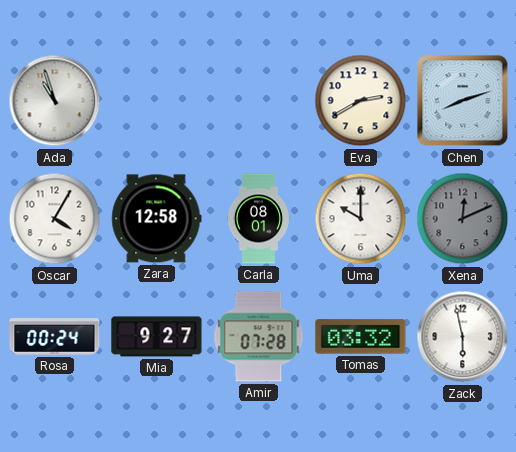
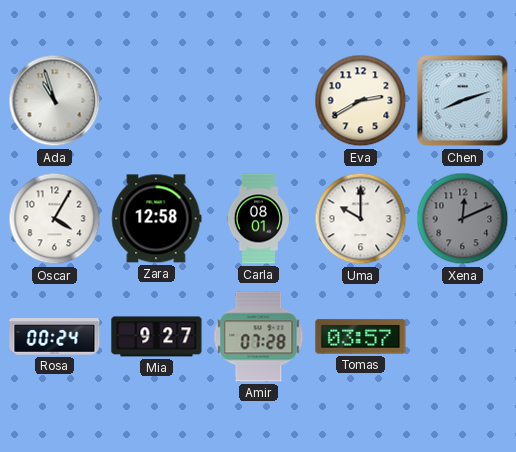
Tomas: 03:32 -> 03:57 (361, 337)
Zack: 5:58 -> none (463, 337)
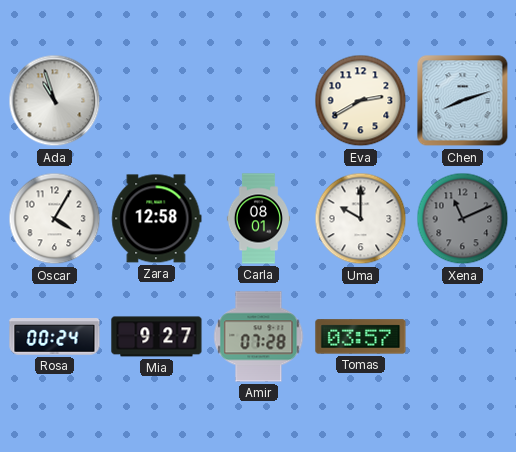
Xena: 12:11 -> 11:11 (463, 219)
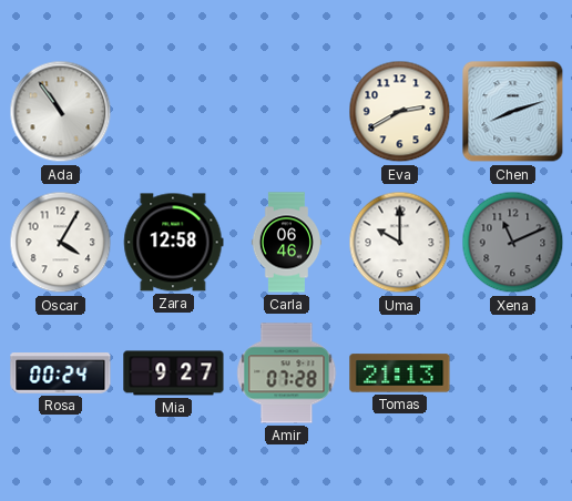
Ada: 10:57 -> 10:54 (61, 112)
Carla: 08:01 -> 06:46 (286, 243)
Tomas: 03:57 -> 21:13 (400, 374)
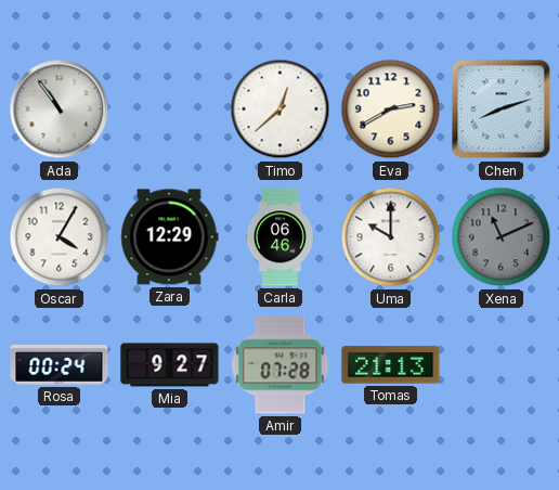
Timo: none -> 12:38 (281, 109)
Zara: 12:58 -> 12:29 (170, 237)
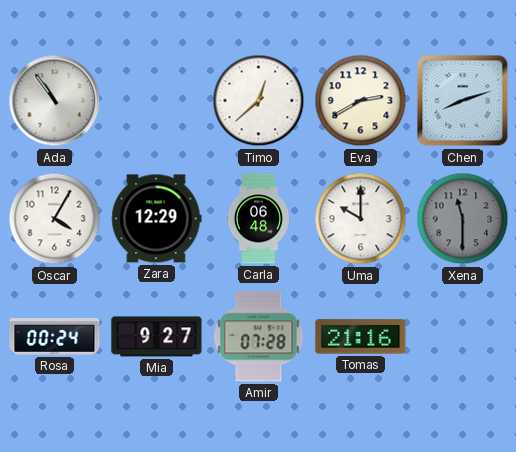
Carla: 06:46 -> 06:48 (258, 219)
Xena: 11:11 -> 11:30 (463, 219)
Tomas: 21:13 -> 21:16 (361, 337)
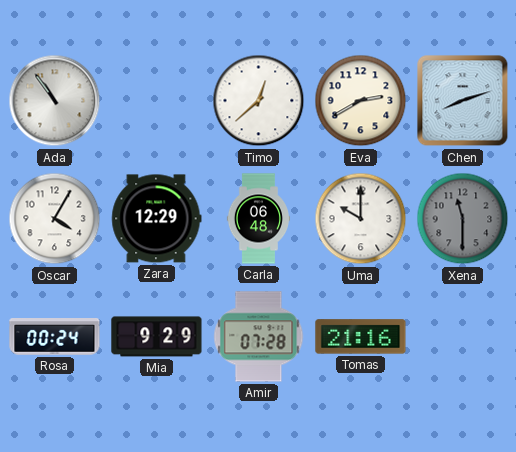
Mia: 9:27 -> 9:29 (157, 337)
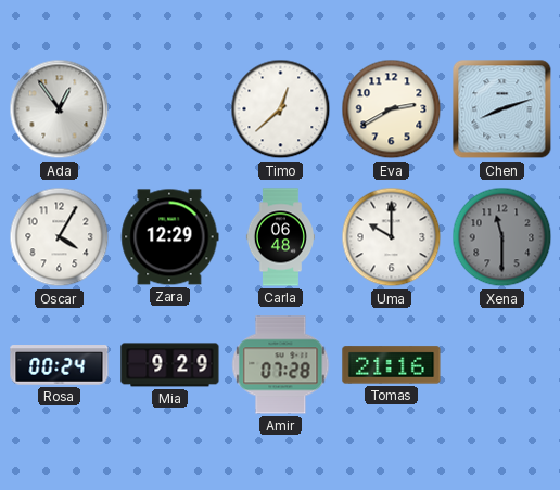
Ada: 10:54 -> 12:54 (60, 109)
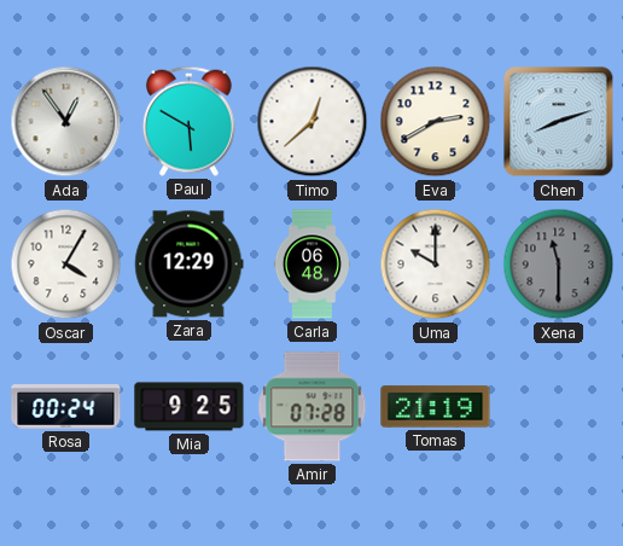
Paul: none -> 5:50 (188, 121)
Mia: 9:29 -> 9:25 (190, 407)
Tomas: 21:16 -> 21:19 (436, 407)
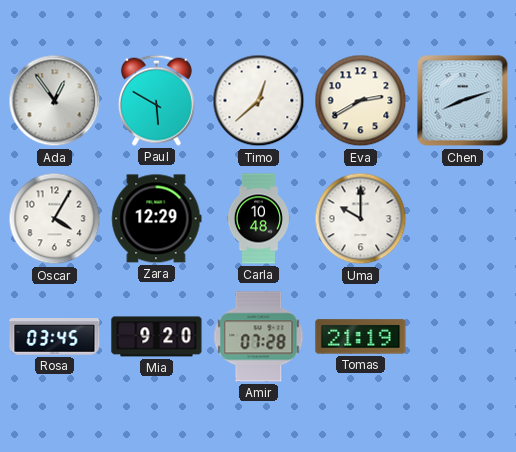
Carla: 06:48 -> 10:48 (258, 219)
Xena: 11:30 -> none (559, 265)
Rosa: 00:24 -> 03:45 (55, 337)
Mia: 9:25 -> 9:20 (157, 337)
